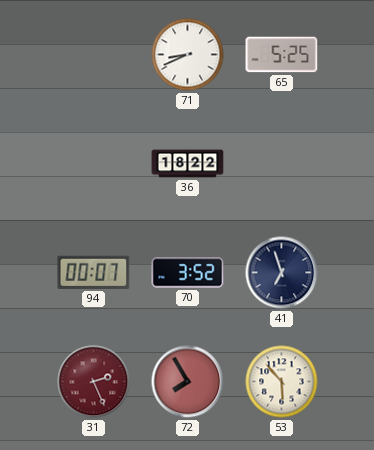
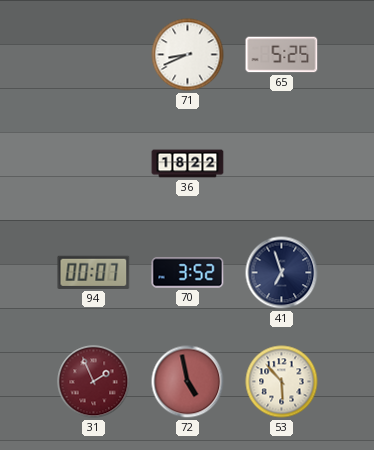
31: 2:26 -> 1:56 (94, 382)
72: 7:55 -> 4:58 (188, 382)
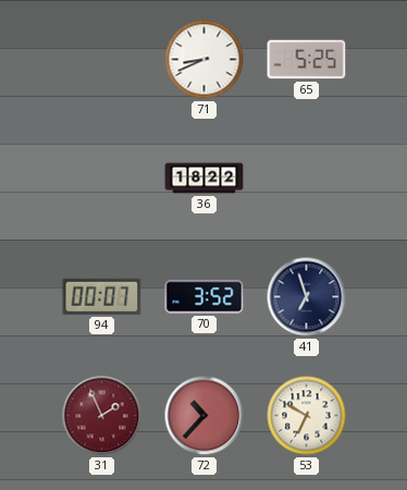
72: 4:58 -> 10:37 (205, 416)
53: 5:53 -> 6:50 (307, 416)
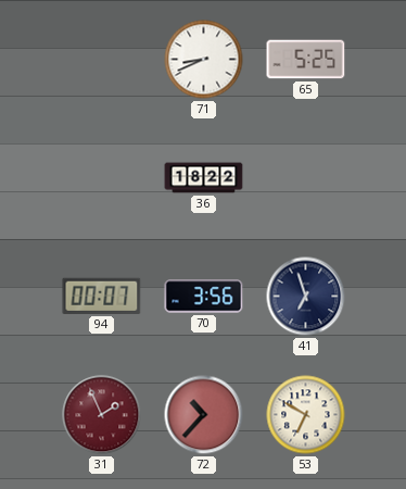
70: 3:52 -> 3:56 (204, 297)
